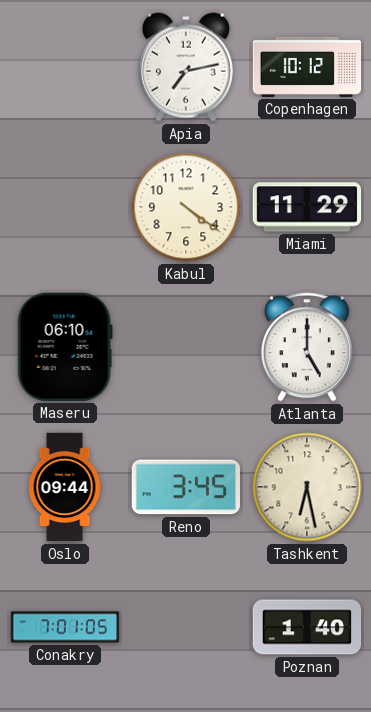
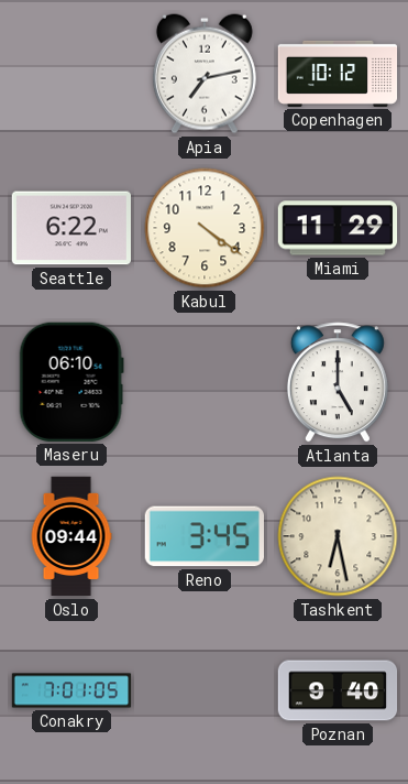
Seattle: none -> 6:22 (70, 228)
Poznan: 1:40 -> 9:40 (338, 690)
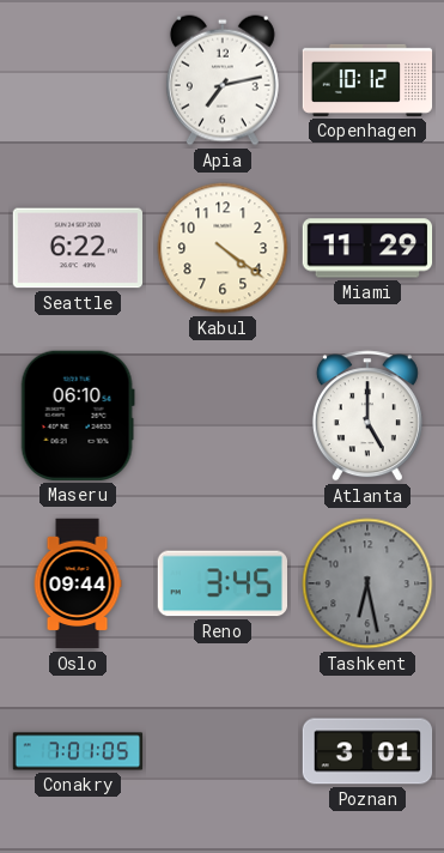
Tashkent dial: cream -> grey (367, 583)
Poznan: 9:40 -> 3:01 (367, 751)
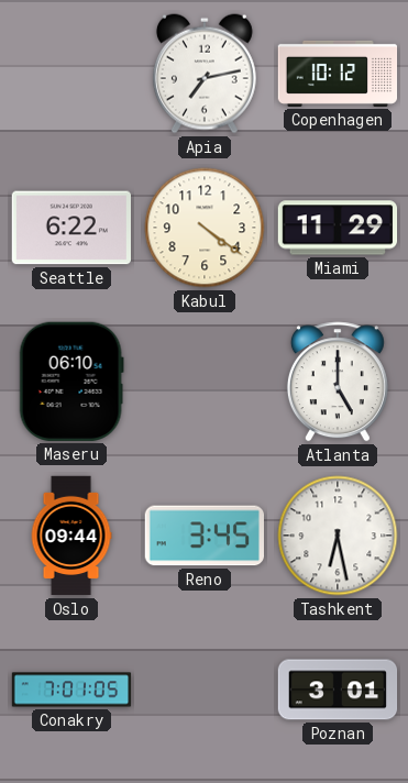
Tashkent dial: grey -> white (338, 536)
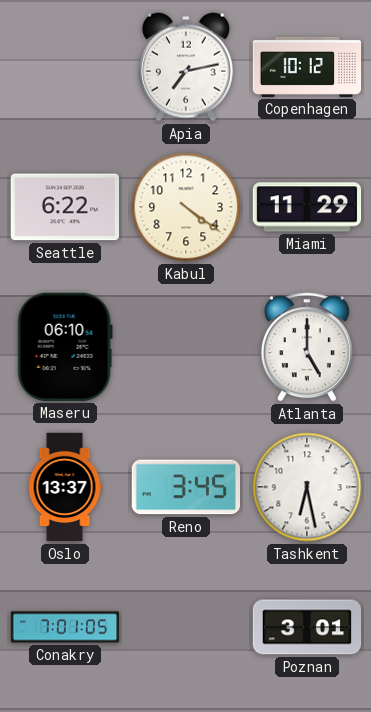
Oslo: 09:44 -> 13:37 (65, 487)
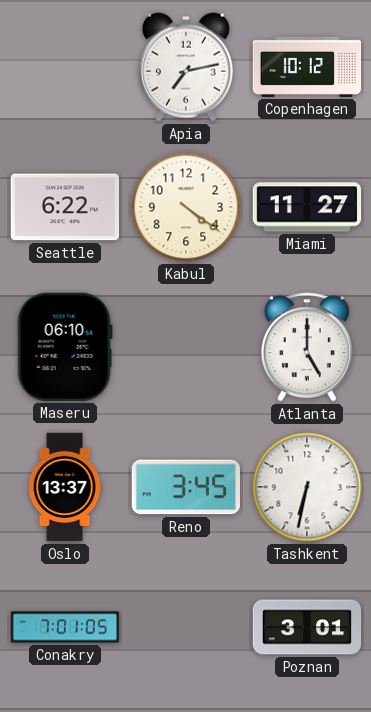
Miami: 11:29 -> 11:27 (307, 207)
Tashkent: 6:28 -> 6:32 (307, 487)
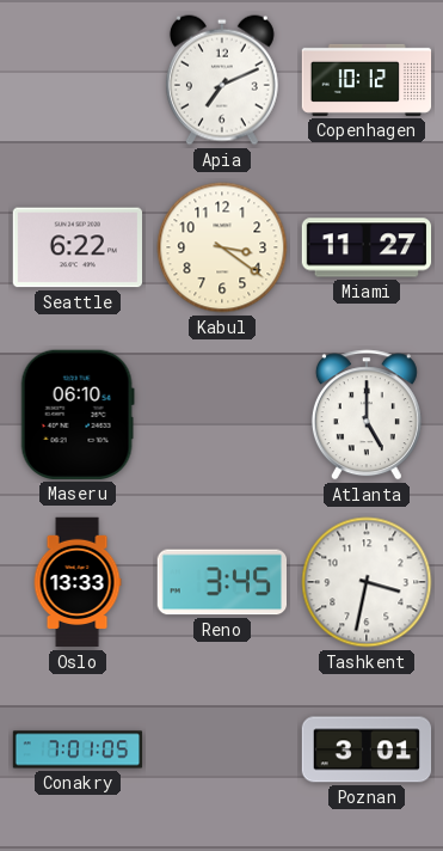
Apia: 7:13 -> 7:11 (222, 80)
Kabul: 4:21 -> 3:21 (222, 247)
Oslo: 13:37 -> 13:33 (78, 582)
Tashkent: 6:32 -> 3:32 (367, 582)
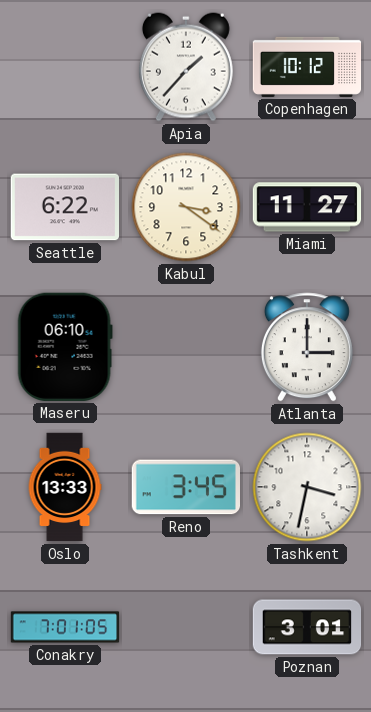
Apia: 7:11 -> 1:37 (186, 67)
Atlanta: 5:00 -> 3:00 (307, 347)
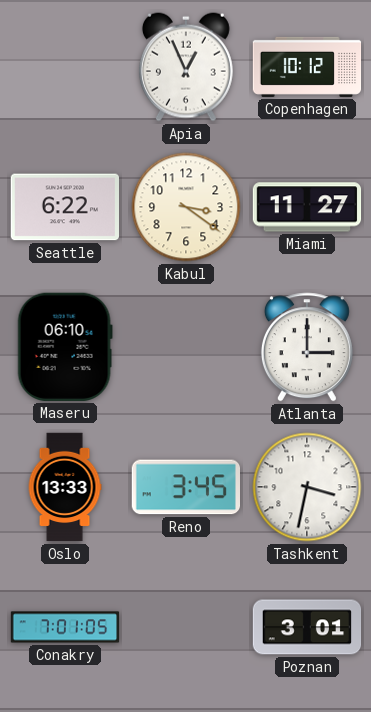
Apia: 1:37 -> 12:56 (186, 67)
